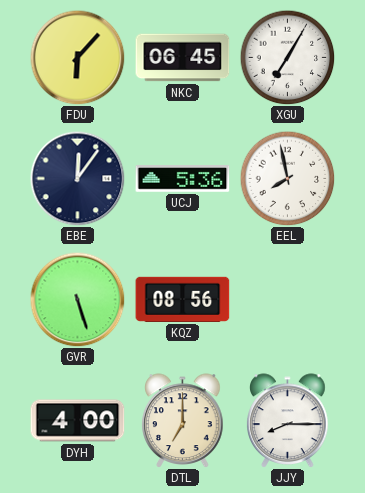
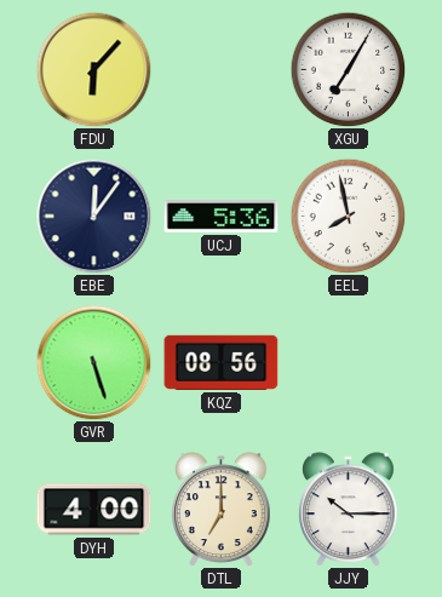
NKC: 06:45 -> none (183, 58)
JJY: 8:15 -> 10:15 (349, 510)
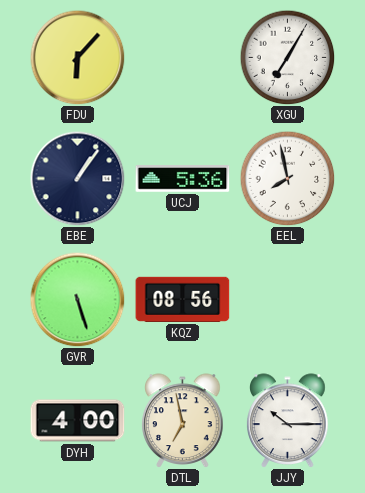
EBE: 12:06 -> 1:06 (77, 178)
DTL: 7:00 -> 6:58 (183, 421)
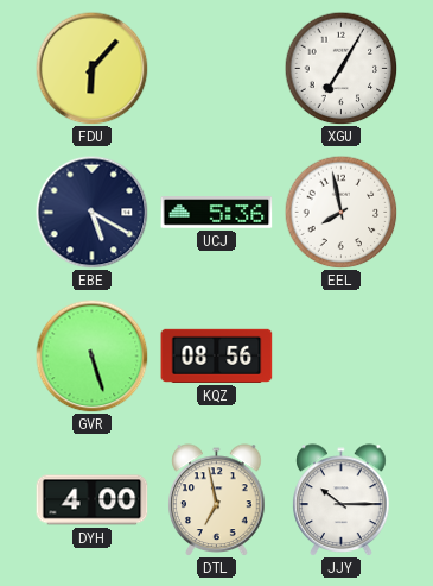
EBE: 1:06 -> 5:20 (91, 212)
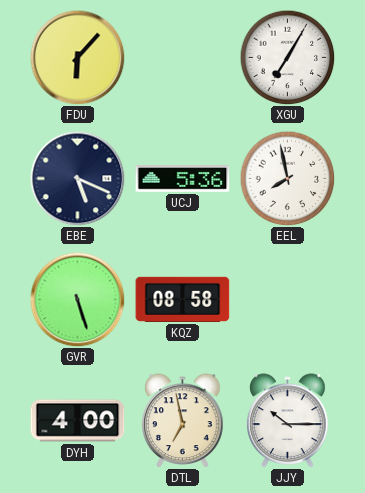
EBE: 5:20 -> 5:19 (77, 178)
KQZ: 08:56 -> 08:58 (183, 299)
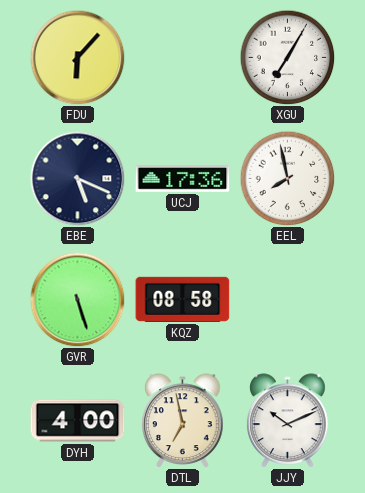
UCJ: 5:36 -> 17:36 (183, 179)
JJY: 10:15 -> 10:11 (288, 421)
